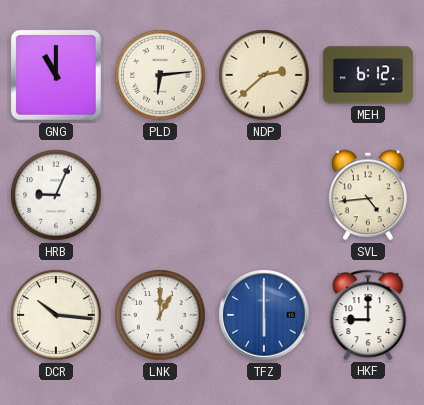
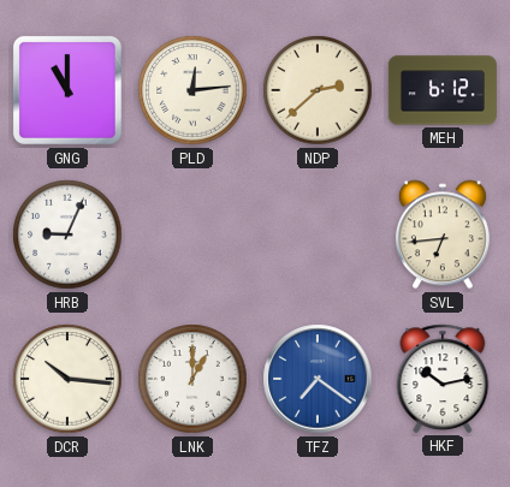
PLD: 6:14 -> 12:14 (192, 90)
SVL: 4:44 -> 6:44 (443, 234)
TFZ: 6:00 -> 7:21 (318, 379)
HKF: 9:00 -> 10:13 (443, 379)
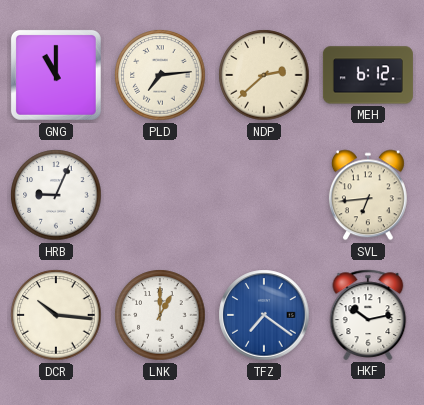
PLD: 12:14 -> 7:14 (160, 75)
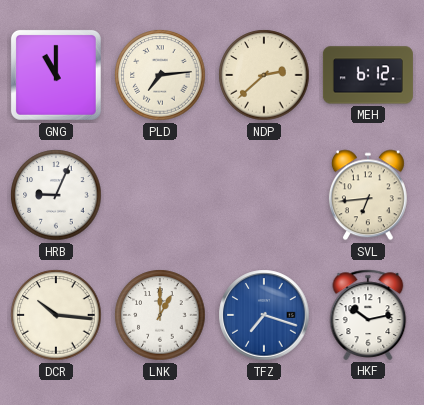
TFZ: 7:21 -> 7:18 (264, 315)
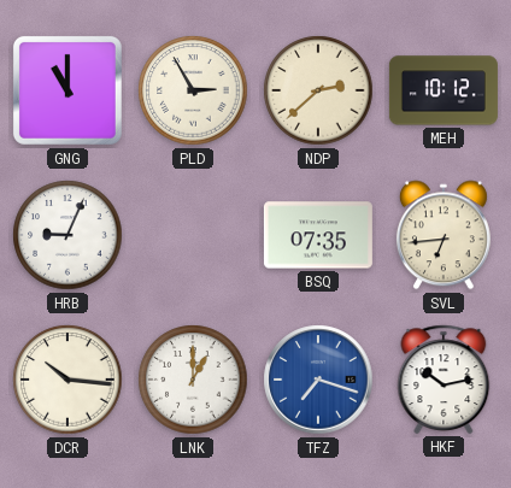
PLD: 7:14 -> 2:55 (193, 90)
MEH: 6:12 -> 10:12 (444, 90)
BSQ: none -> 07:35 (318, 235)
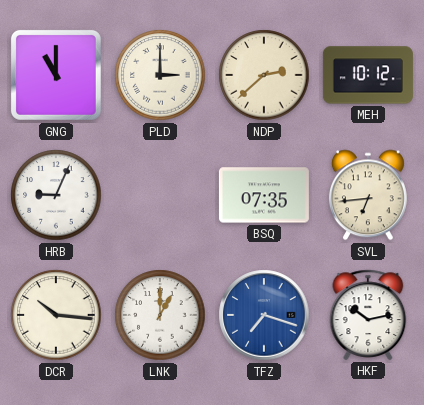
PLD: 2:55 -> 3:00 (160, 75)
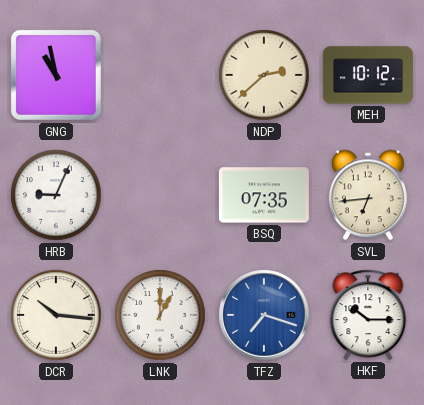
GNG: 11:00 -> 10:58 (56, 75)
PLD: 3:00 -> none (160, 75)
HKF: 10:13 -> 10:15 (368, 315)
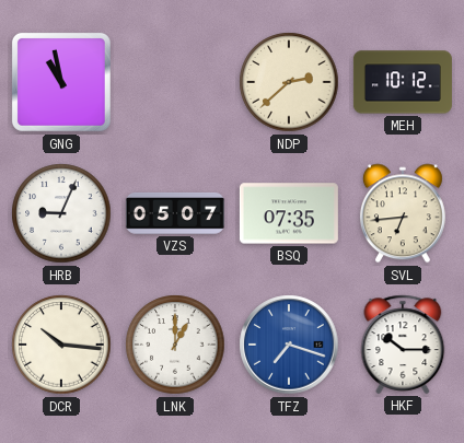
VZS: none -> 05:07 (175, 213)
